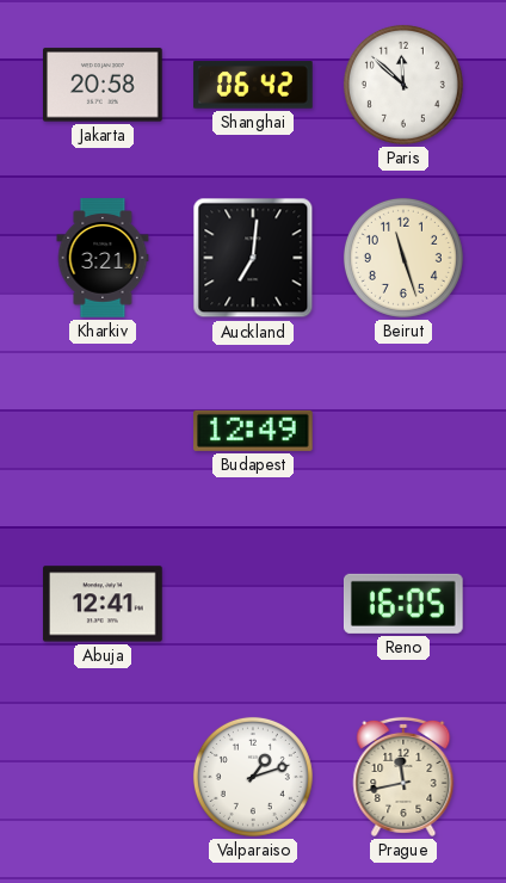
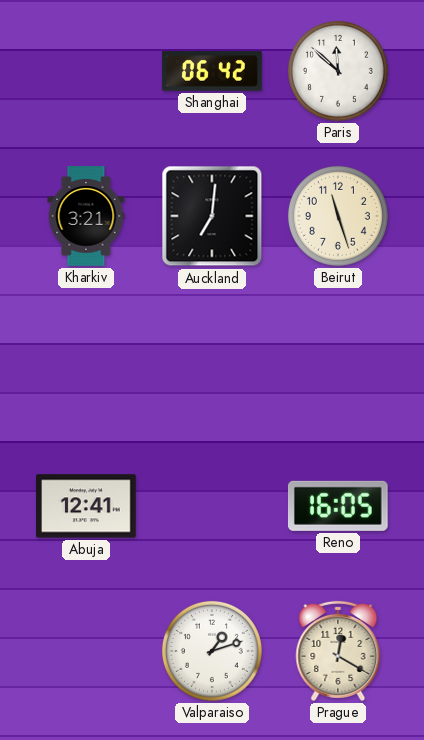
Jakarta: 20:58 -> none (104, 85)
Budapest: 12:49 -> none (254, 431)
Prague: 11:43 -> 12:20 (338, 651)
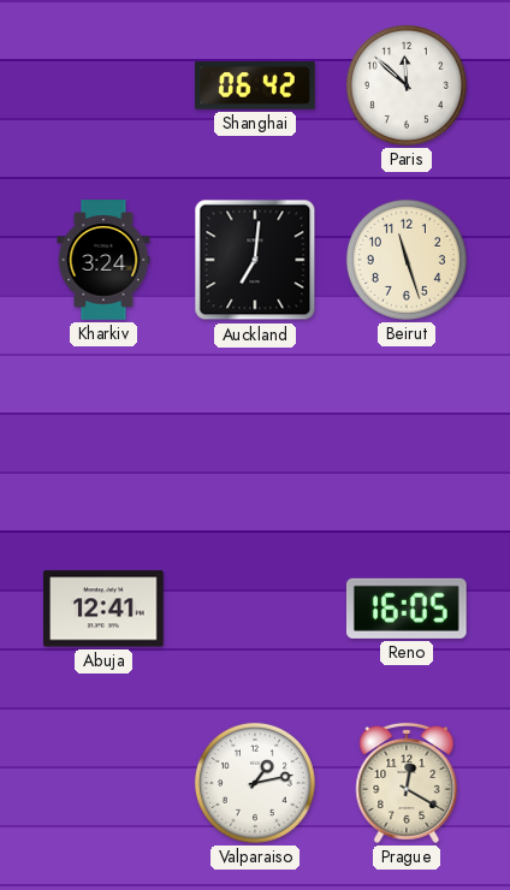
Kharkiv: 3:21 -> 3:24 (103, 260)
Valparaiso: 1:12 -> 1:13 (255, 783)
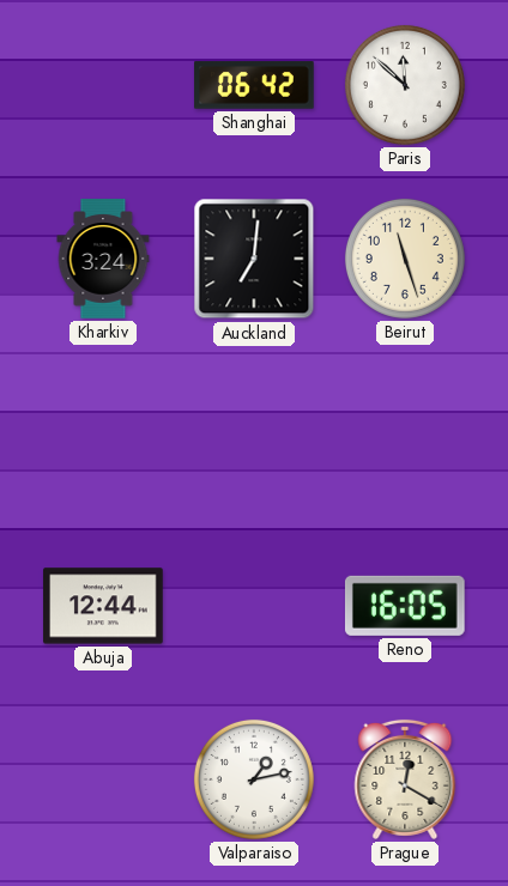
Abuja: 12:41 -> 12:44 (103, 606)
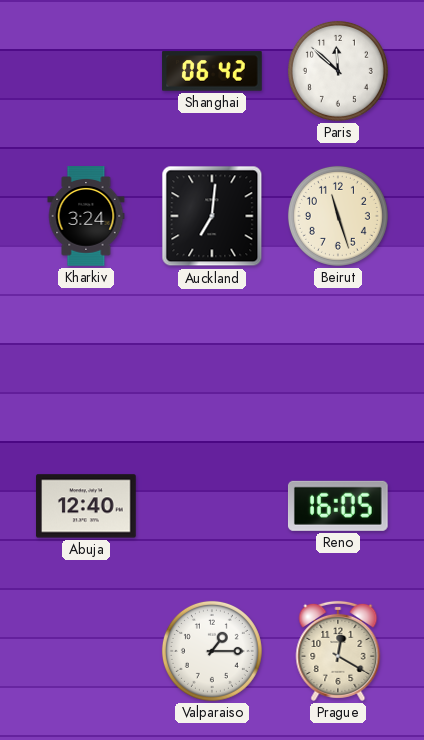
Abuja: 12:44 -> 12:40 (86, 506)
Valparaiso: 1:13 -> 1:15 (212, 651)
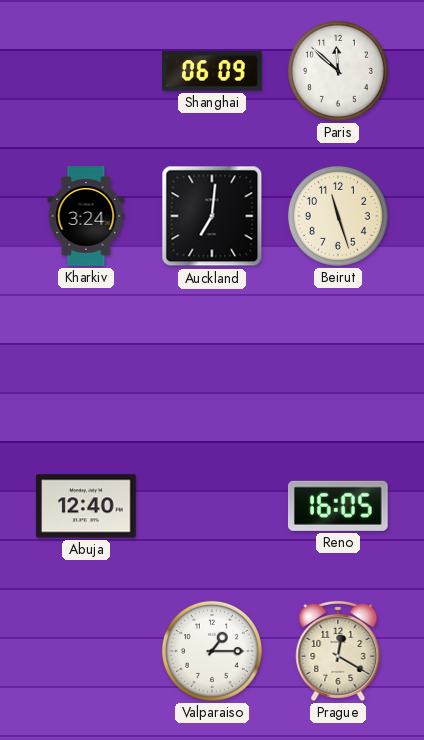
Shanghai: 06:42 -> 06:09 (212, 71)
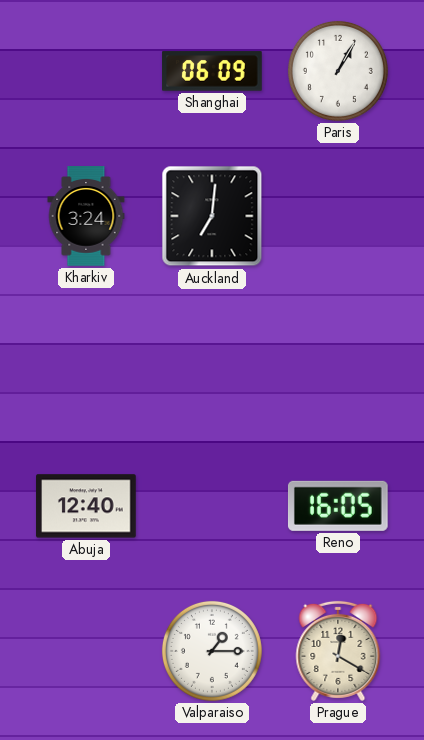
Paris: 11:52 -> 1:05 (338, 71)
Beirut: 11:27 -> none (338, 216)
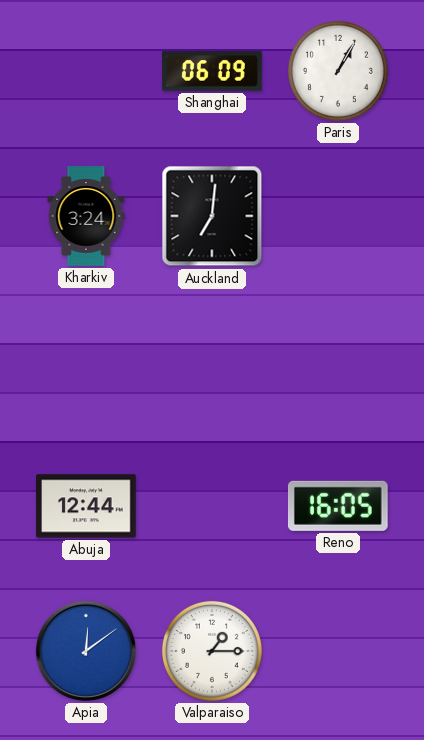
Abuja: 12:40 -> 12:44 (86, 506)
Apia: none -> 12:09 (86, 651)
Prague: 12:20 -> none (338, 651)
